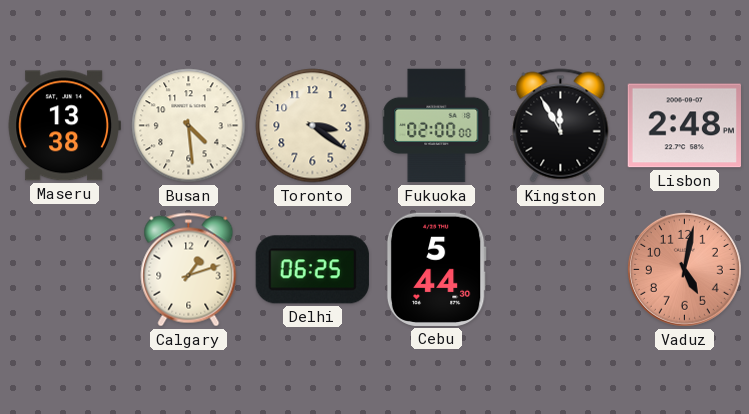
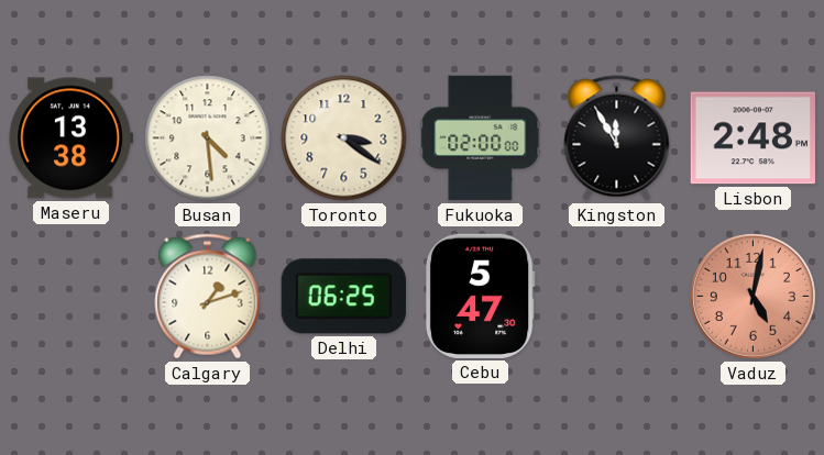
Cebu: 5:44 -> 5:47 (480, 296)
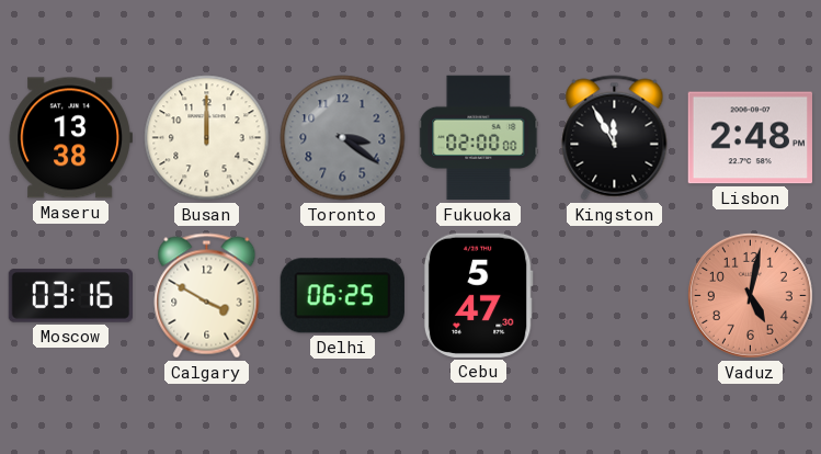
Busan: 4:29 -> 12:00 (207, 138)
Toronto dial: cream -> grey (343, 138)
Moscow: none -> 03:16 (70, 296)
Calgary: 1:12 -> 3:50 (207, 296)
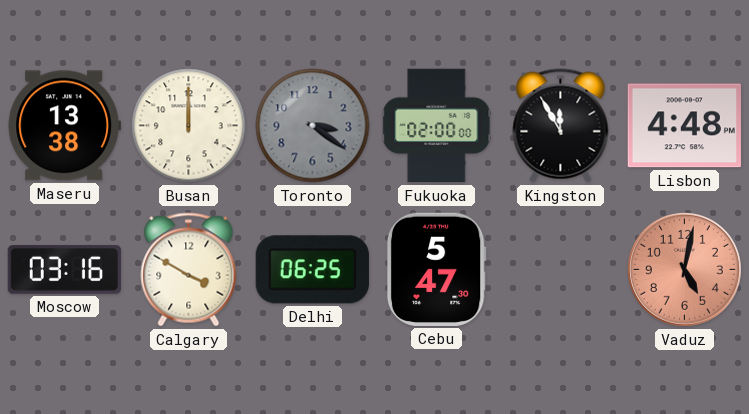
Lisbon: 2:48 -> 4:48 (684, 126)
